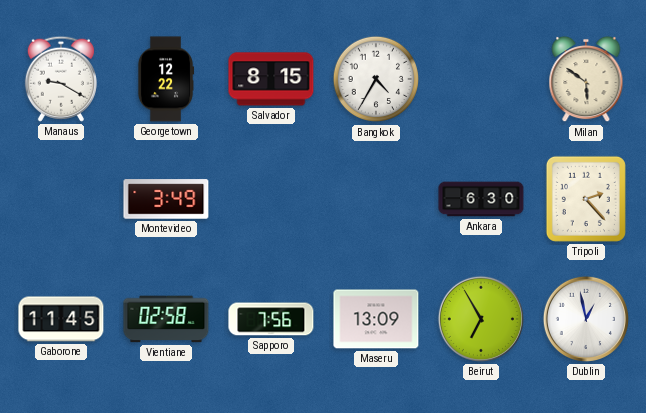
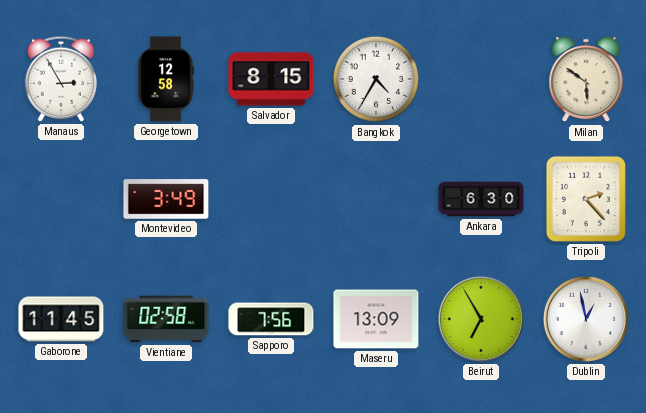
Manaus: 9:20 -> 2:55 (61, 79)
Georgetown: 12:22 -> 12:58 (166, 79)
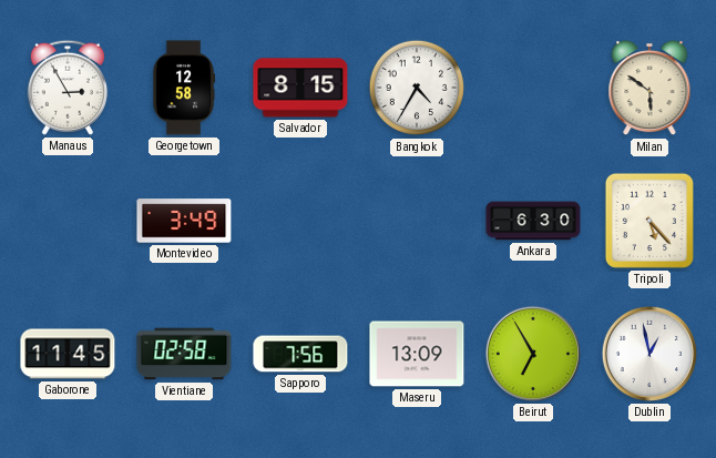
Tripoli: 2:23 -> 5:23 (649, 221)
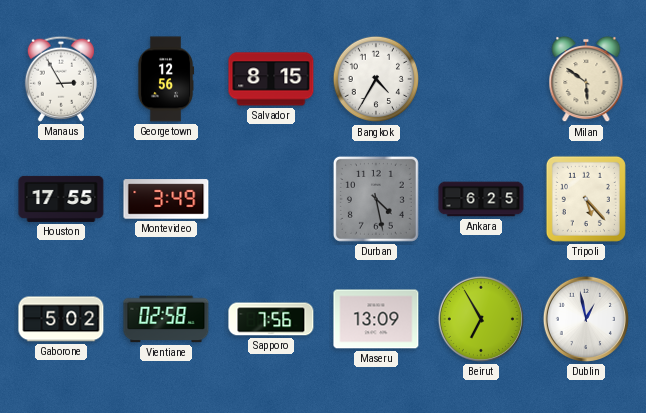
Georgetown: 12:58 -> 12:56 (166, 79)
Houston: none -> 17:55 (61, 199)
Durban: none -> 4:28 (376, 199)
Ankara: 6:30 -> 6:25 (481, 199)
Gaborone: 11:45 -> 5:02 (61, 319)
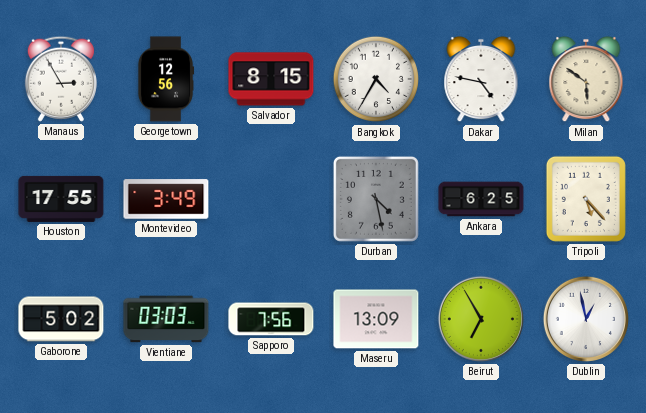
Dakar: none -> 4:47 (481, 79)
Vientiane: 02:58 -> 03:03 (166, 319)
